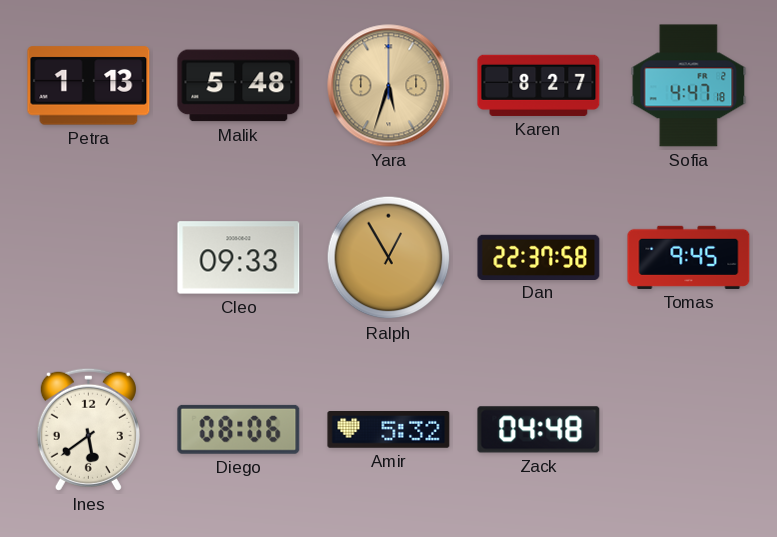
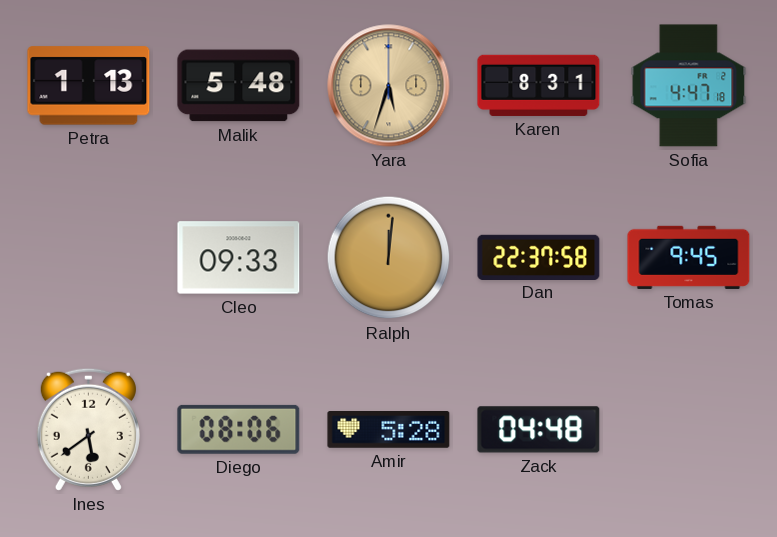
Karen: 8:27 -> 8:31 (539, 85)
Ralph: 12:55 -> 12:01 (389, 258)
Amir: 5:32 -> 5:28 (389, 430)
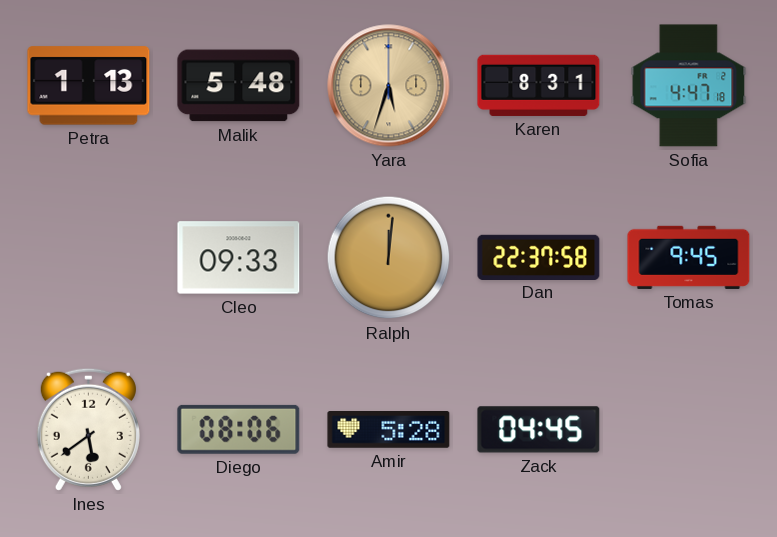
Zack: 04:48 -> 04:45 (539, 430)
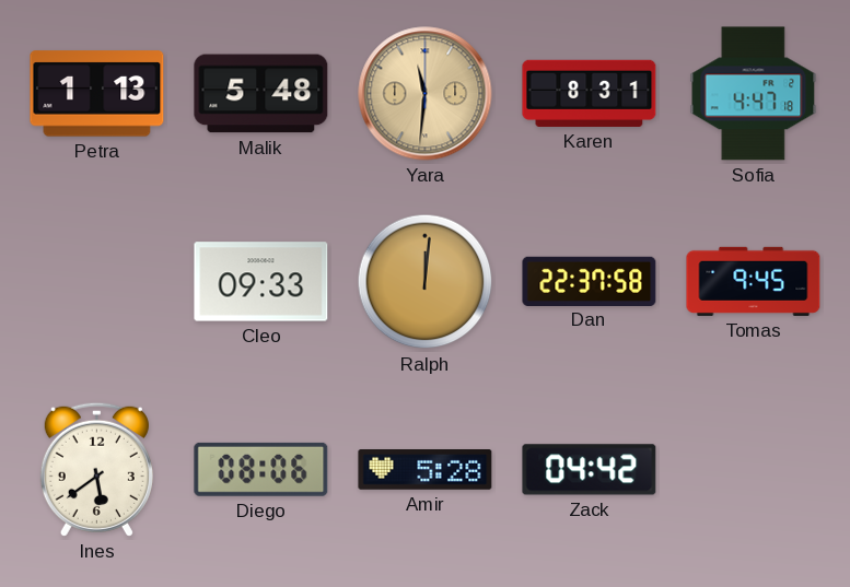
Yara: 5:33 -> 11:31 (426, 94)
Zack: 04:45 -> 04:42 (590, 470)
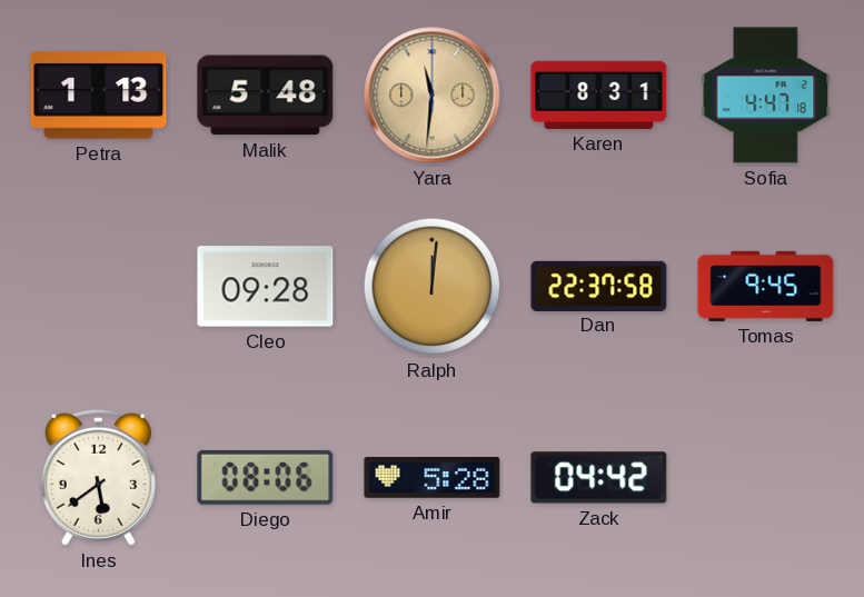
Cleo: 09:33 -> 09:28 (266, 287)
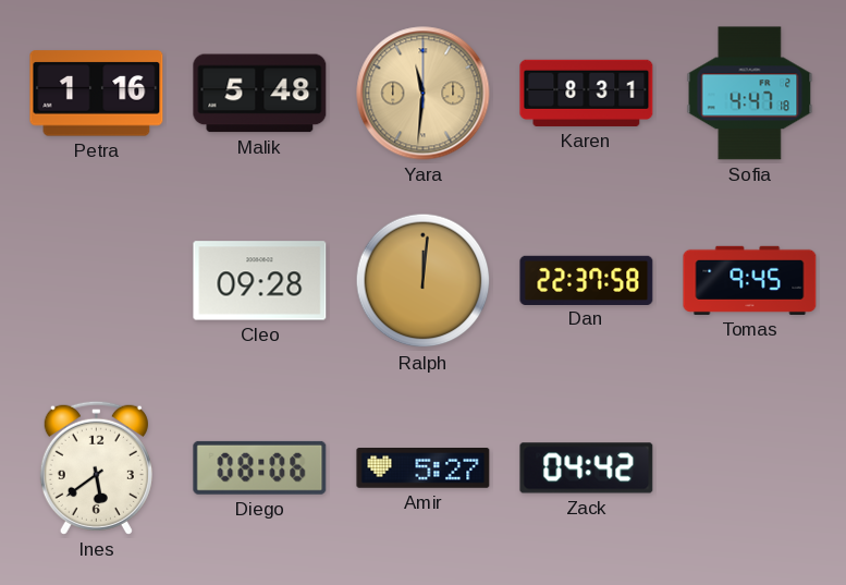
Petra: 1:13 -> 1:16 (97, 94)
Amir: 5:28 -> 5:27 (424, 468)
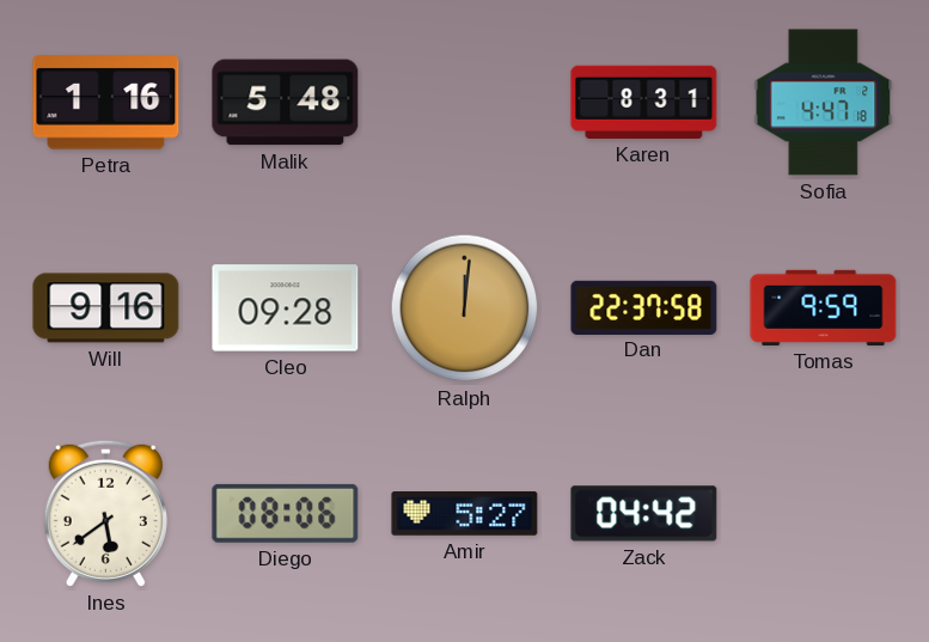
Yara: 11:31 -> none (424, 94)
Will: none -> 9:16 (106, 308)
Tomas: 9:45 -> 9:59 (824, 307)
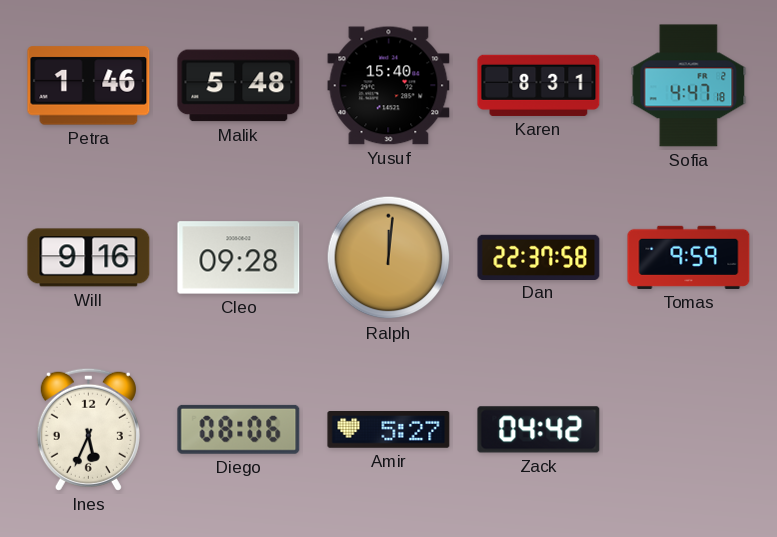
Petra: 1:16 -> 1:46 (89, 86)
Yusuf: none -> 15:40 (389, 86)
Ines: 5:39 -> 5:34 (88, 429)
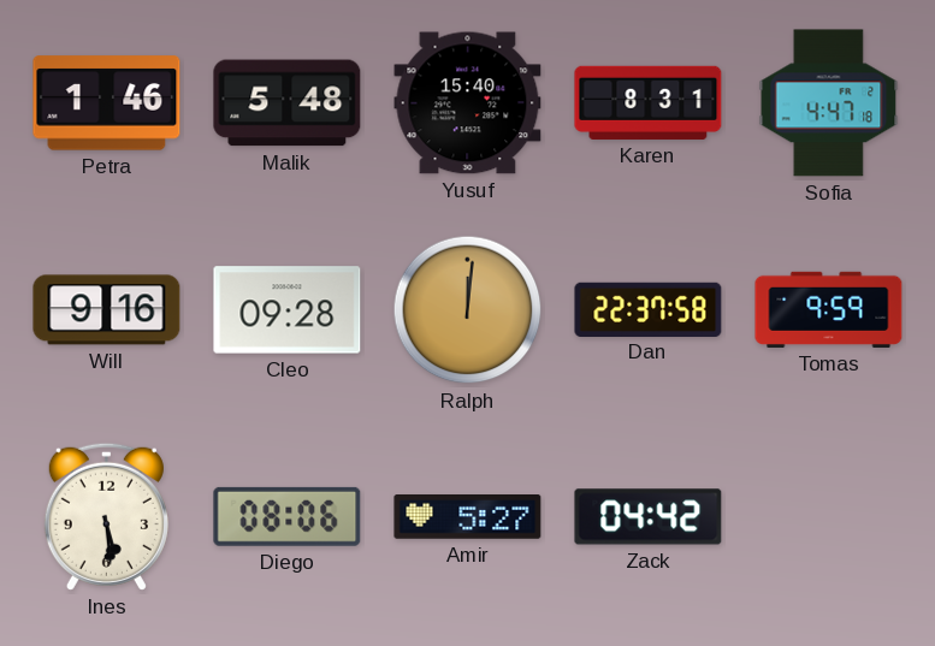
Ines: 5:34 -> 5:29 (106, 516)
